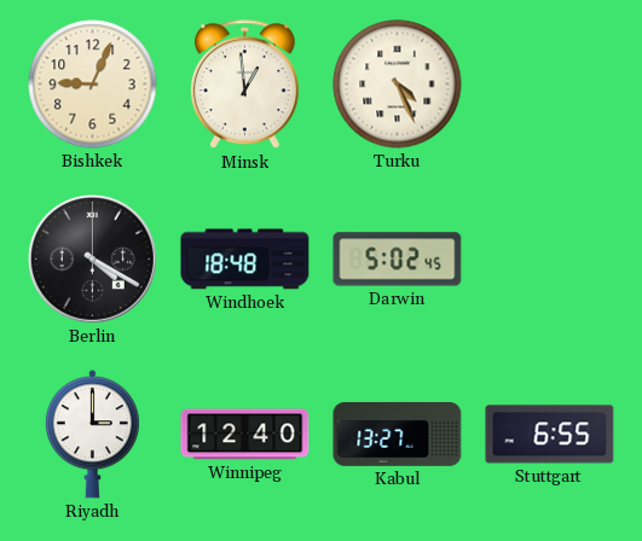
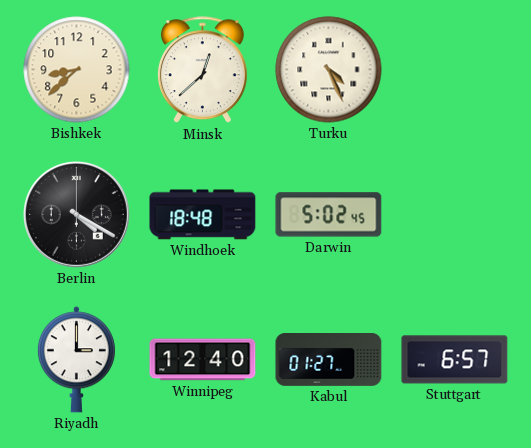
Bishkek: 9:04 -> 8:38 (77, 70)
Minsk: 12:59 -> 12:38 (202, 70)
Kabul: 13:27 -> 01:27 (329, 360)
Stuttgart: 6:55 -> 6:57 (455, 360)
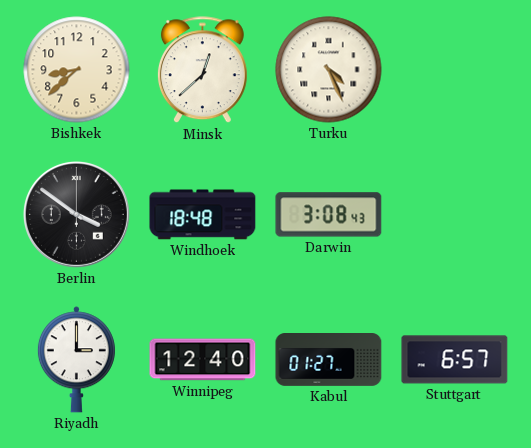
Berlin: 4:20 -> 3:51 (77, 215)
Darwin: 5:02 -> 3:08 (329, 215)
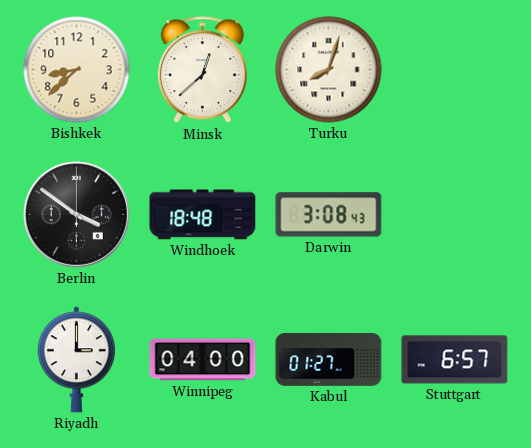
Turku: 4:26 -> 8:03 (329, 70)
Winnipeg: 12:40 -> 04:00 (203, 360)
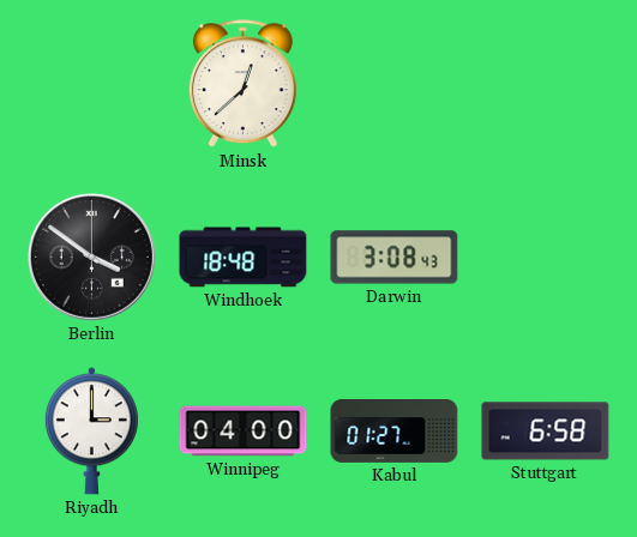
Bishkek: 8:38 -> none (77, 70)
Turku: 8:03 -> none (329, 70)
Stuttgart: 6:57 -> 6:58 (546, 432)
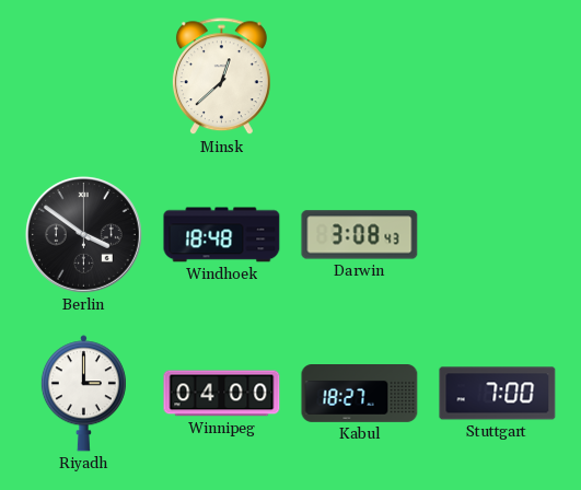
Kabul: 01:27 -> 18:27 (360, 394)
Stuttgart: 6:58 -> 7:00 (498, 394)
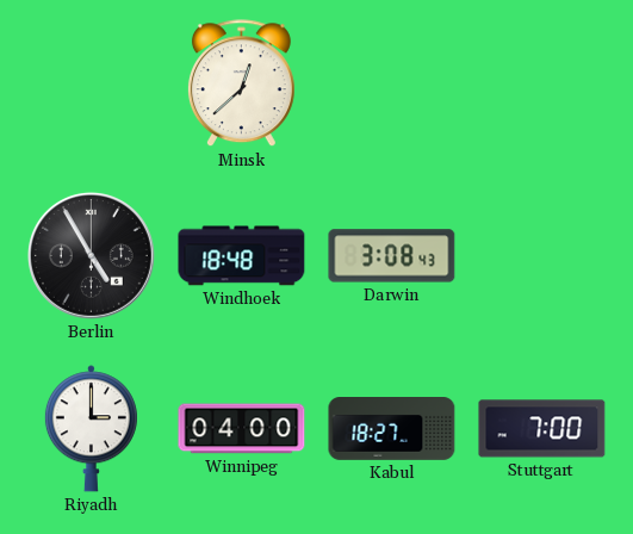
Berlin: 3:51 -> 4:55 (92, 256)
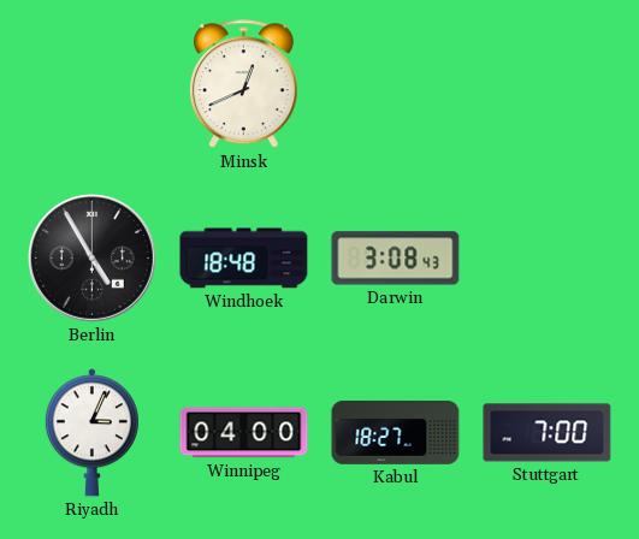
Minsk: 12:38 -> 12:41 (243, 84)
Riyadh: 3:00 -> 3:04 (91, 433)
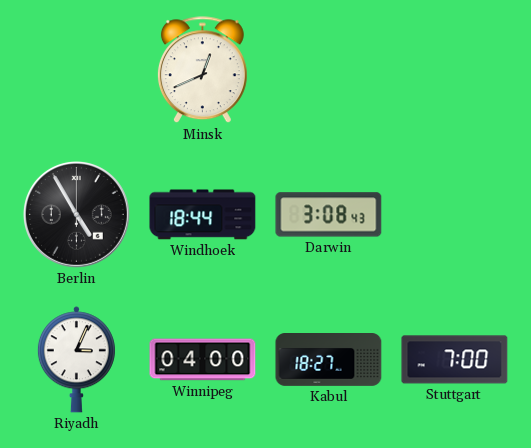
Windhoek: 18:48 -> 18:44 (203, 215)
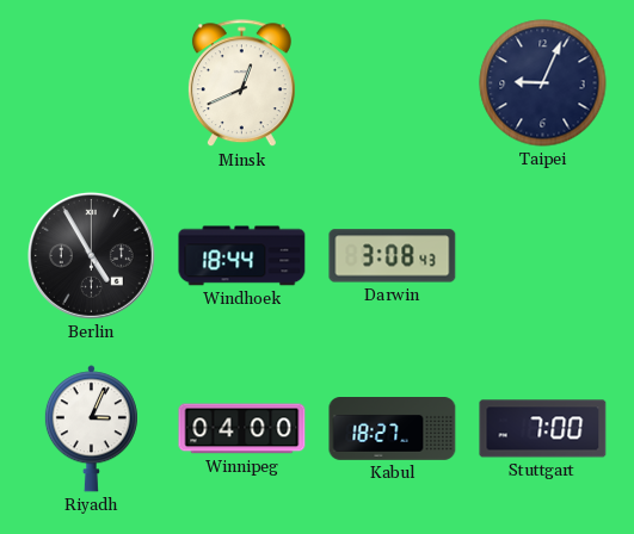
Taipei: none -> 9:04 (543, 83)
